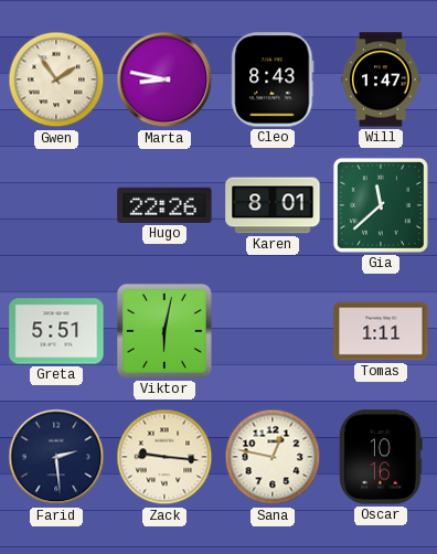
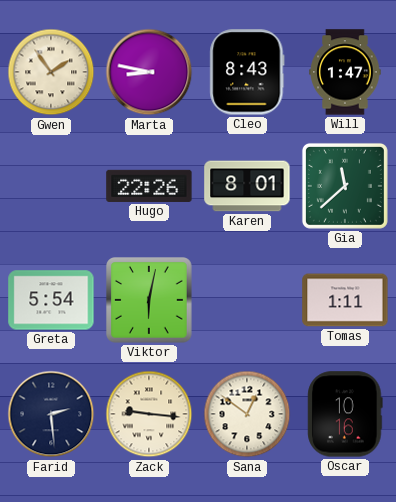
Greta: 5:51 -> 5:54 (51, 300)
Sana: 12:47 -> 12:51 (247, 414)
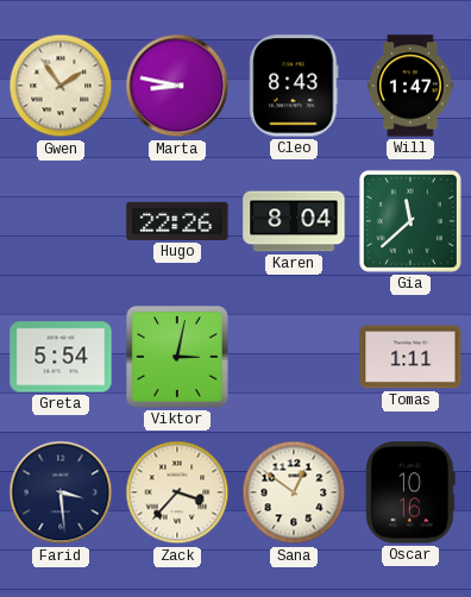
Karen: 8:01 -> 8:04 (294, 221)
Viktor: 6:02 -> 3:02 (178, 358)
Farid: 2:29 -> 3:29 (61, 492)
Zack: 9:16 -> 3:37 (177, 492)
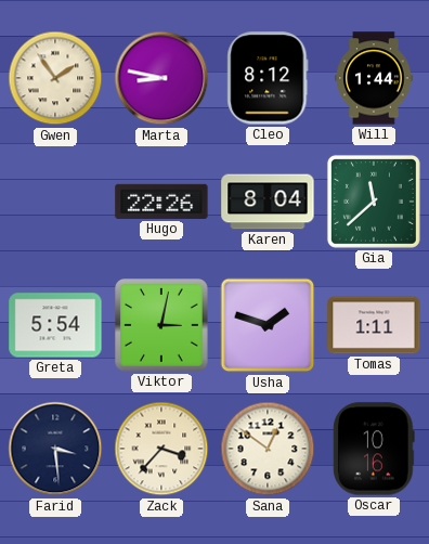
Cleo: 8:43 -> 8:12 (268, 78)
Will: 1:47 -> 1:44 (374, 78)
Usha: none -> 1:48 (268, 325)
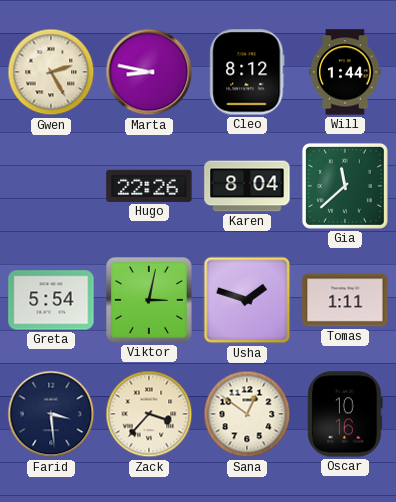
Gwen: 1:54 -> 2:25 (51, 72)
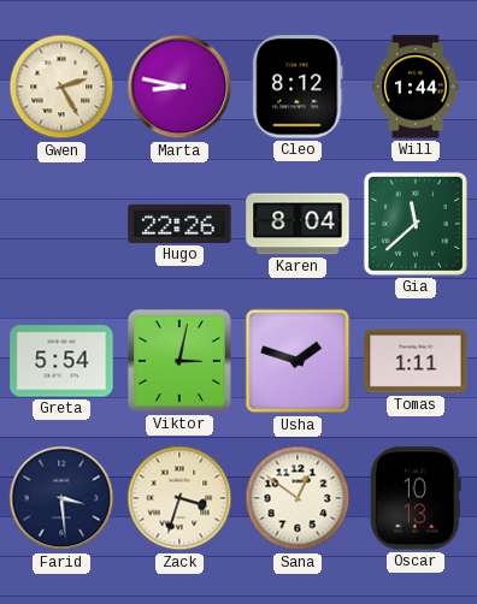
Zack: 3:37 -> 3:33 (179, 498)
Oscar: 10:16 -> 10:13 (416, 498)
